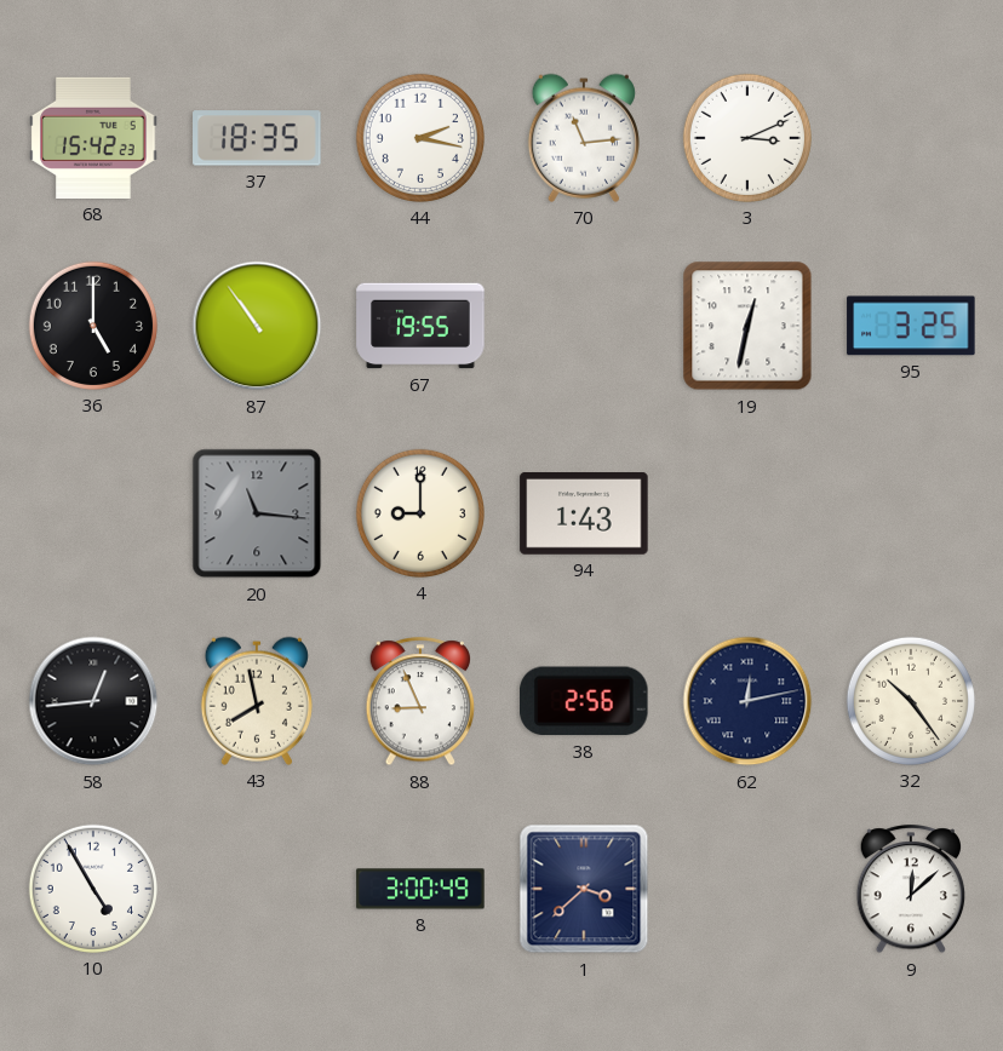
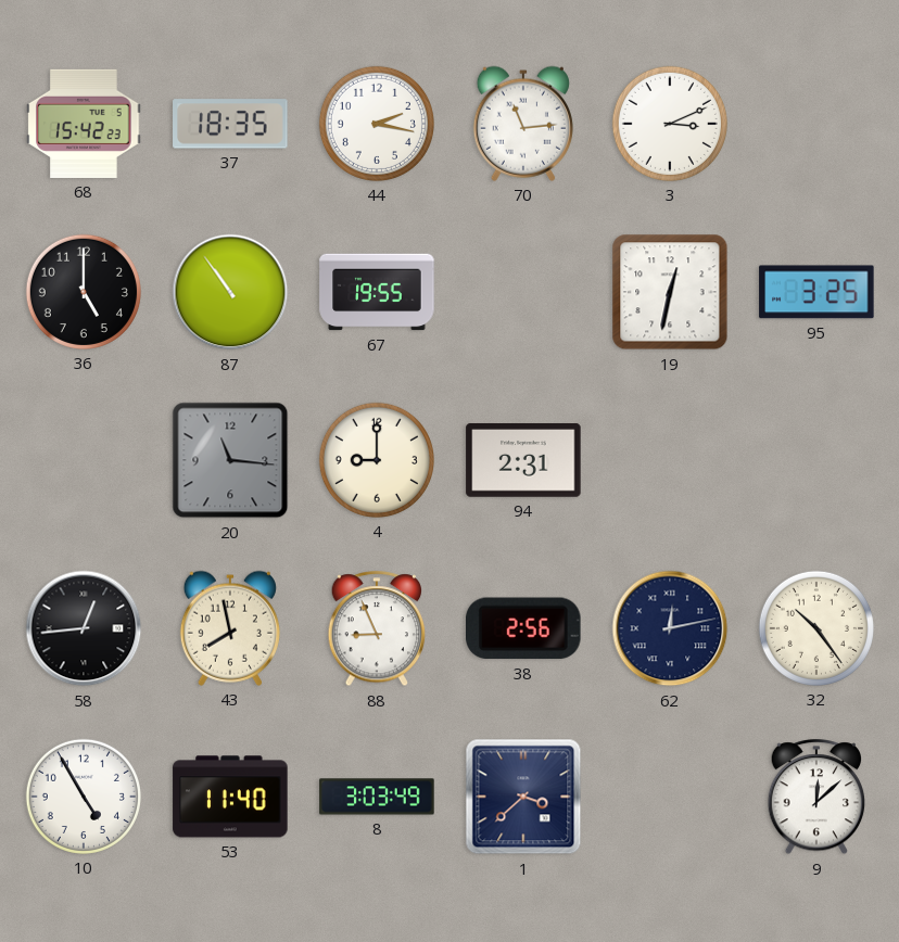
94: 1:43 -> 2:31 (523, 461)
53: none -> 11:40 (230, 797)
8: 3:00 -> 3:03 (377, 797)
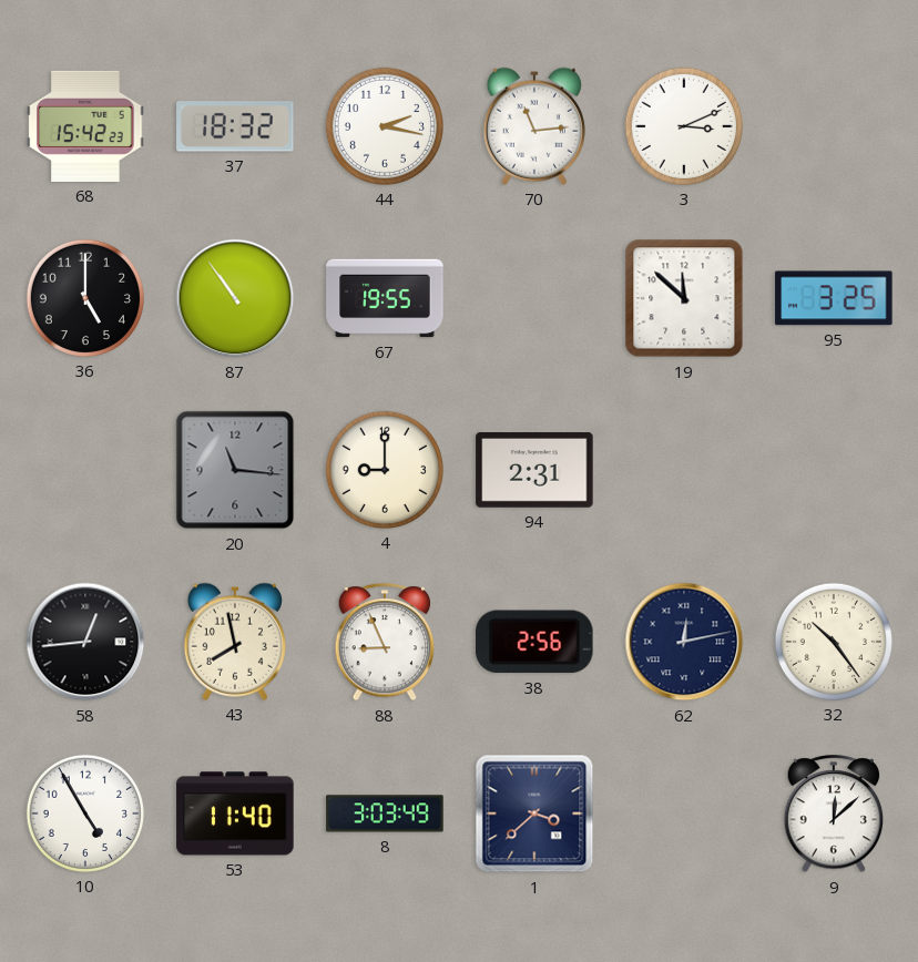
37: 18:35 -> 18:32 (235, 126)
19: 12:32 -> 11:52 (684, 298)
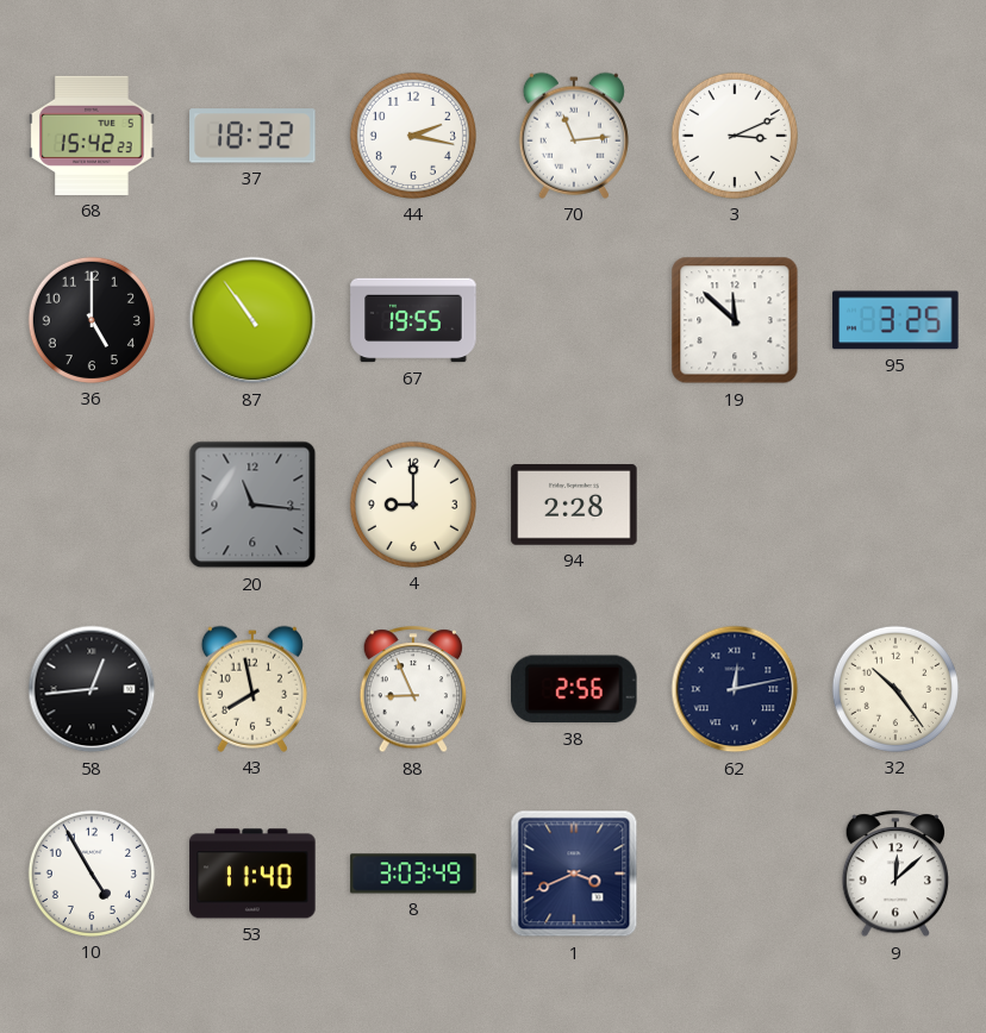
94: 2:31 -> 2:28 (574, 506)
1: 3:38 -> 3:41 (574, 874)
